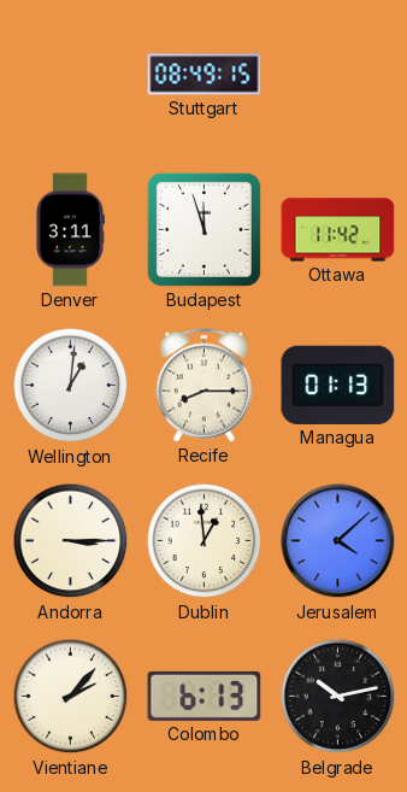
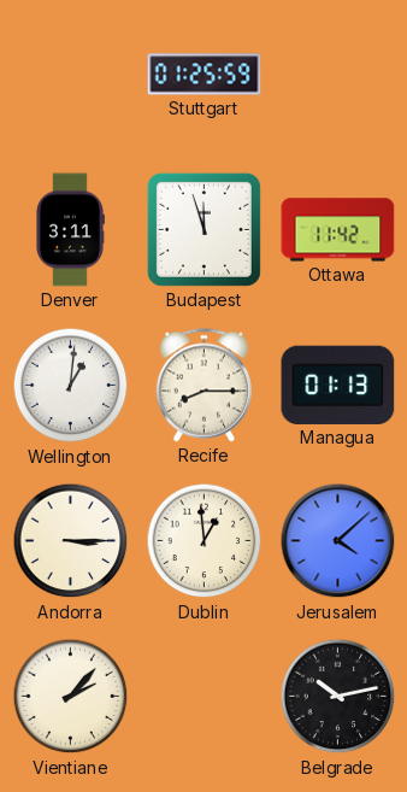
Stuttgart: 08:49 -> 01:25 (205, 75)
Colombo: 6:13 -> none (205, 696)
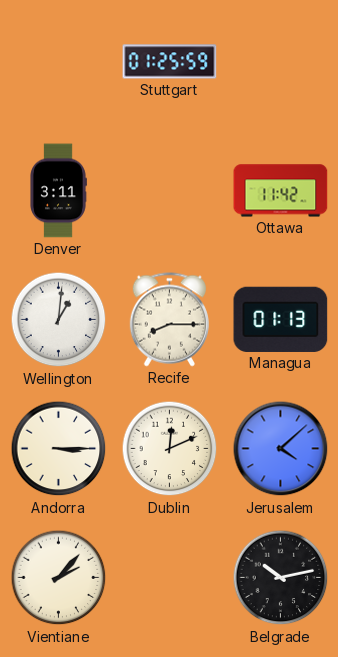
Budapest: 11:57 -> none (203, 229)
Dublin: 12:59 -> 12:11 (170, 449)
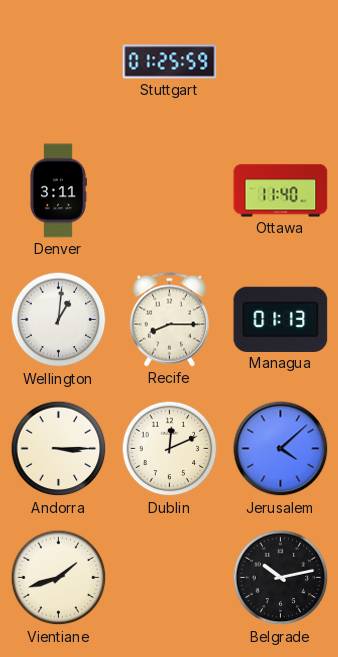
Ottawa: 11:42 -> 11:40 (281, 191)
Vientiane: 2:07 -> 1:42 (59, 578)
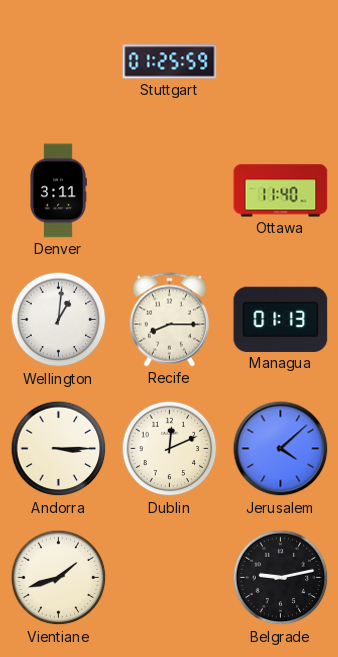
Belgrade: 10:13 -> 9:13 (281, 578)
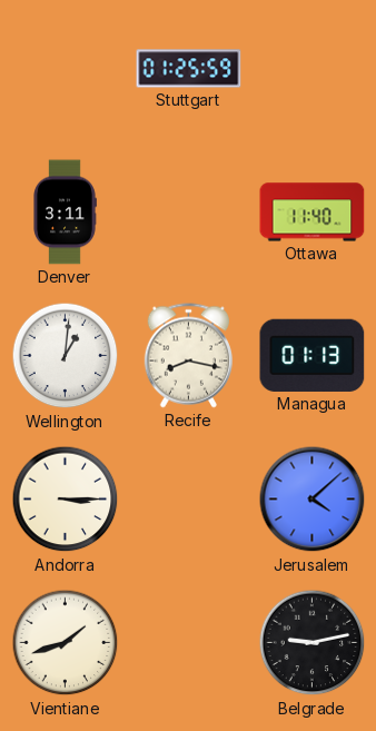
Recife: 8:15 -> 8:17 (188, 356)
Dublin: 12:11 -> none (170, 449)
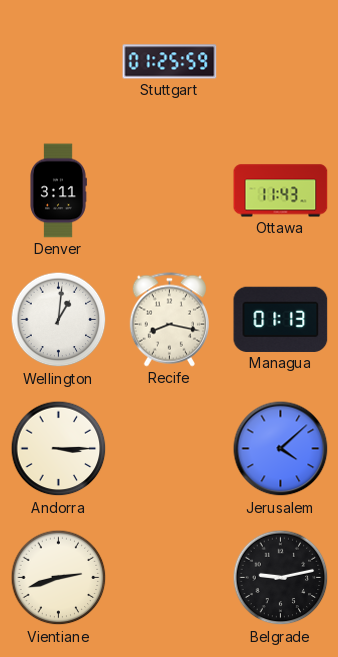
Ottawa: 11:40 -> 11:43 (281, 191)
Vientiane: 1:42 -> 2:42 (59, 578)
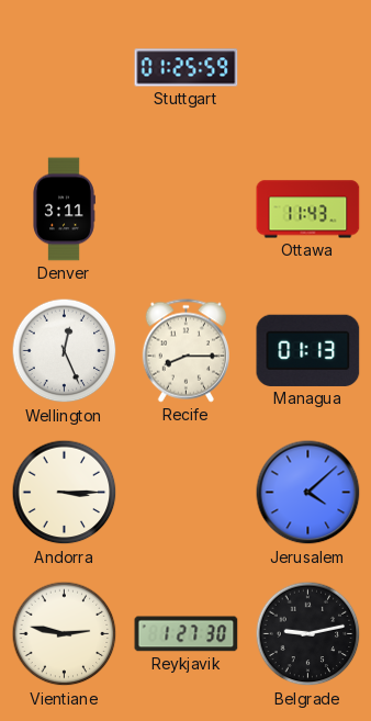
Wellington: 1:01 -> 12:26 (65, 351)
Recife: 8:17 -> 8:15 (185, 351)
Vientiane: 2:42 -> 2:47 (65, 634)
Reykjavik: none -> 1:27 (187, 634)
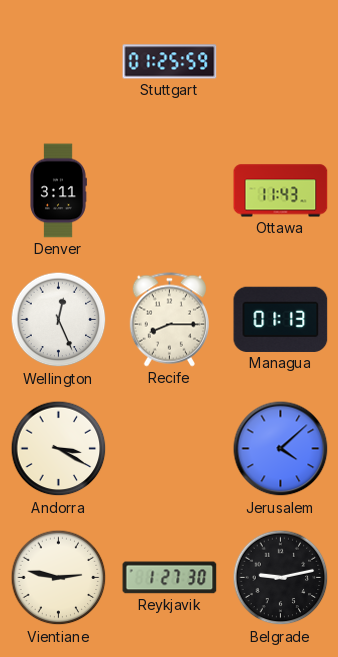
Andorra: 3:15 -> 3:20 (59, 449)
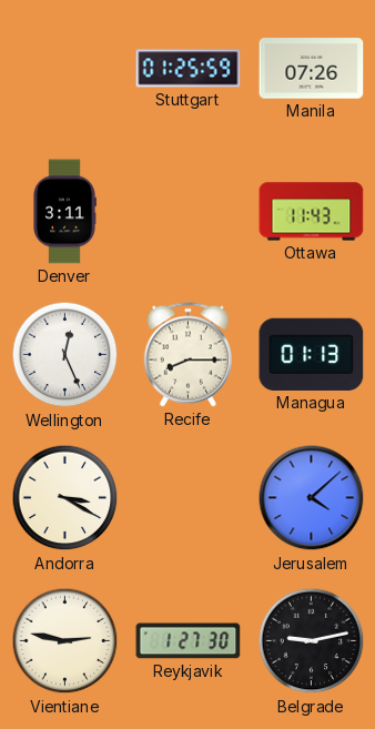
Manila: none -> 07:26 (312, 69)
